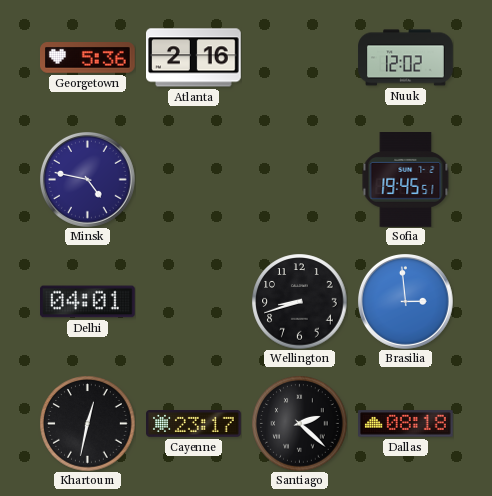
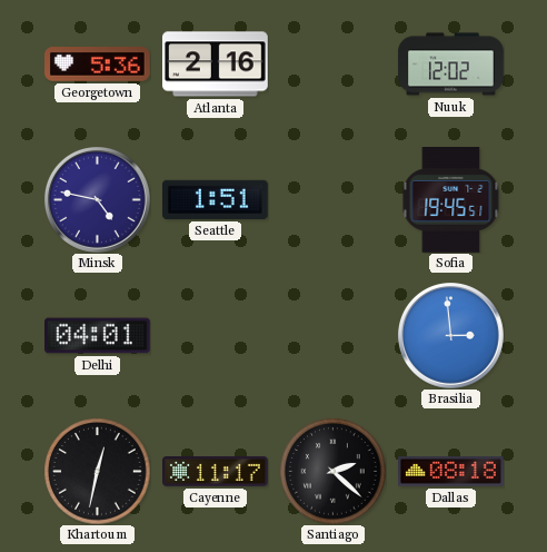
Seattle: none -> 1:51 (216, 199)
Wellington: 8:42 -> none (299, 301)
Cayenne: 23:17 -> 11:17 (216, 472)
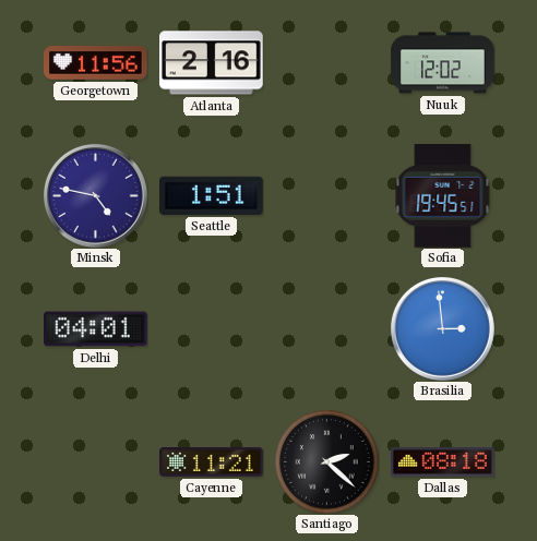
Georgetown: 5:36 -> 11:56 (96, 63)
Khartoum: 12:32 -> none (97, 471)
Cayenne: 11:17 -> 11:21 (212, 462)
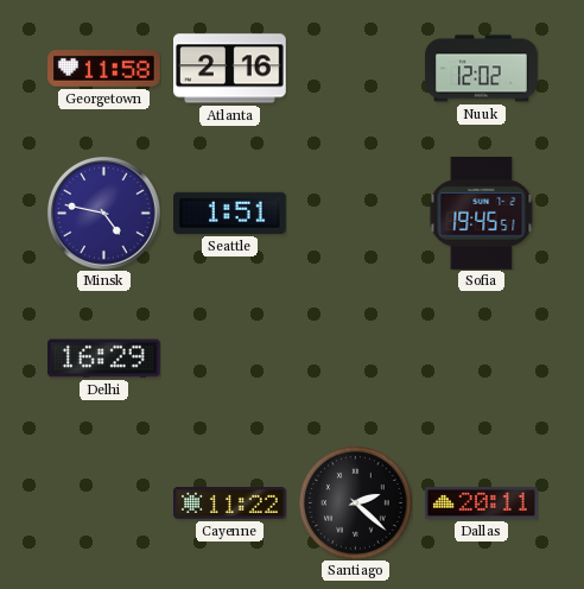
Georgetown: 11:56 -> 11:58 (104, 69)
Delhi: 04:01 -> 16:29 (104, 359)
Brasilia: 2:59 -> none (443, 329)
Cayenne: 11:21 -> 11:22 (230, 503)
Dallas: 08:18 -> 20:11 (482, 503)
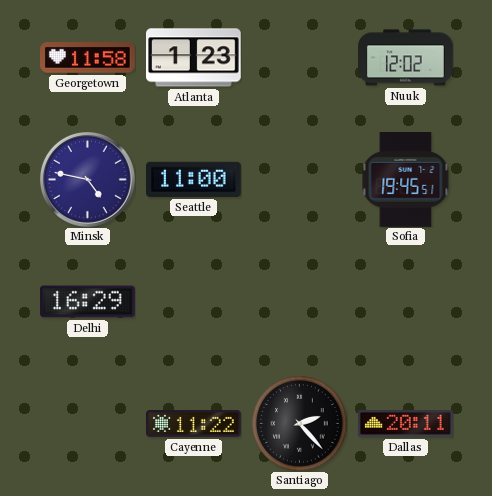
Atlanta: 2:16 -> 1:23 (194, 58)
Seattle: 1:51 -> 11:00 (194, 179)
Santiago: 2:22 -> 2:23 (299, 423)
